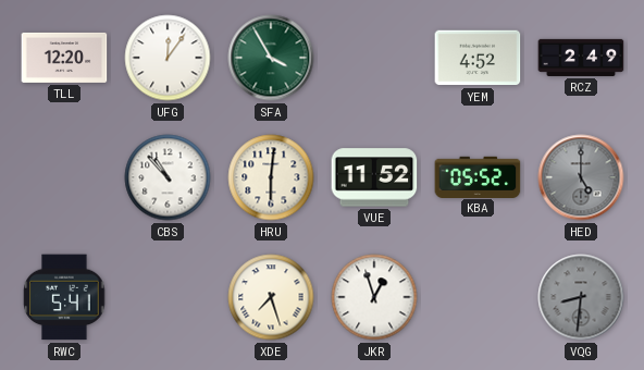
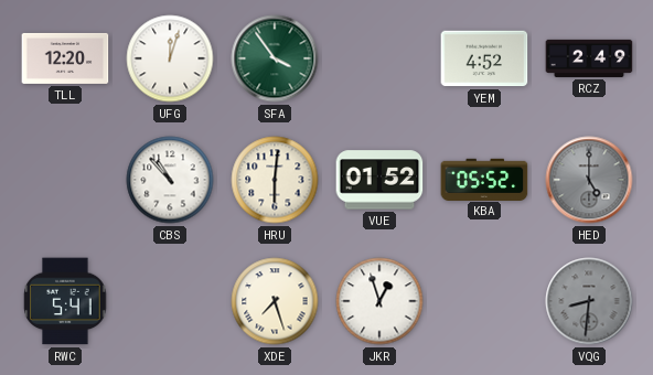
UFG: 12:06 -> 12:03 (170, 58)
SFA: 3:55 -> 3:54 (275, 58)
VUE: 11:52 -> 01:52 (379, 180)
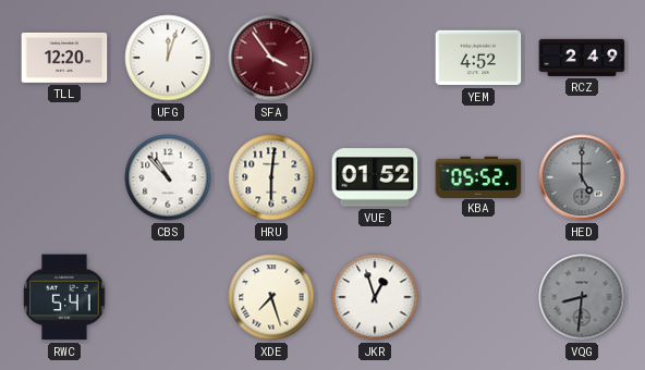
SFA dial: green -> burgundy (271, 58)
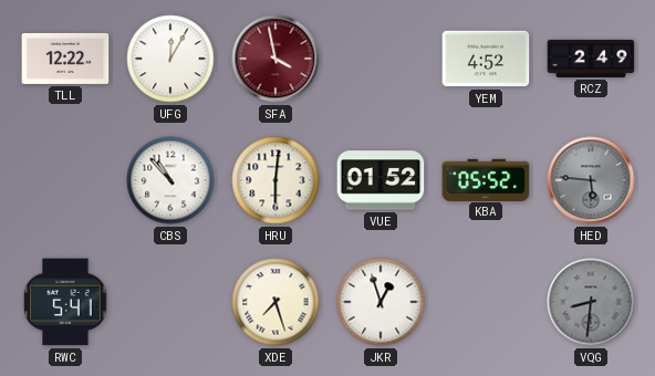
TLL: 12:20 -> 12:22 (65, 59)
UFG: 12:03 -> 12:05 (170, 59)
SFA: 3:54 -> 3:58 (275, 59)
HED: 5:00 -> 5:46 (591, 180)
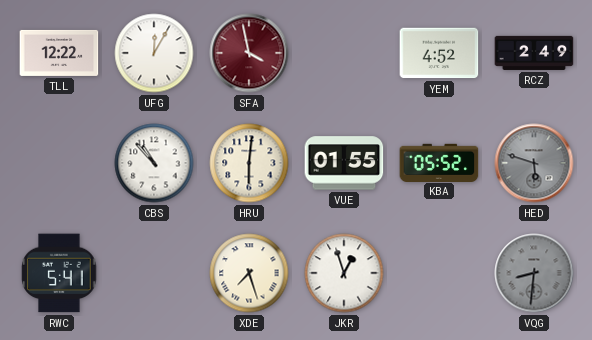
VUE: 01:52 -> 01:55 (344, 163)
HED: 5:46 -> 5:48 (534, 163)
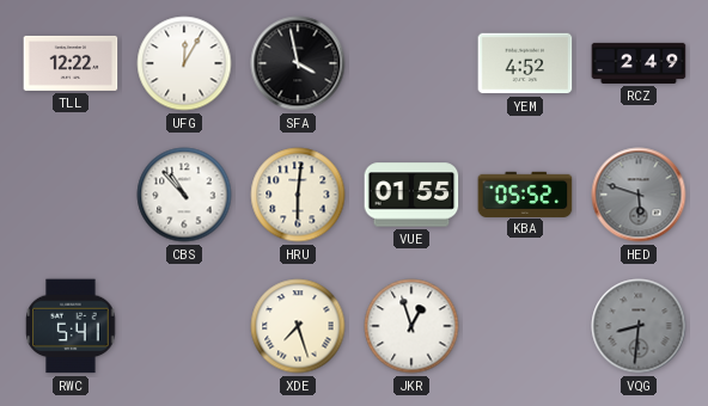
SFA dial: burgundy -> black (298, 63)
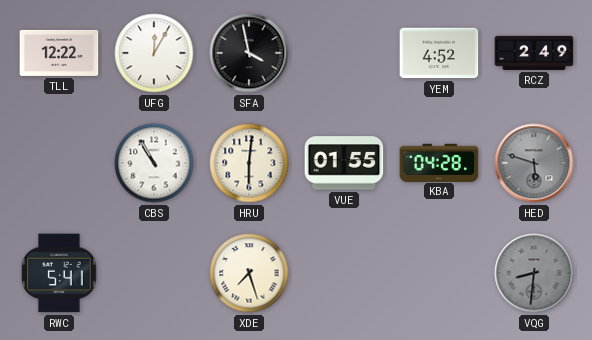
CBS: 10:53 -> 10:55 (154, 163)
KBA: 05:52 -> 04:28 (439, 162)
JKR: 12:57 -> none (411, 326)
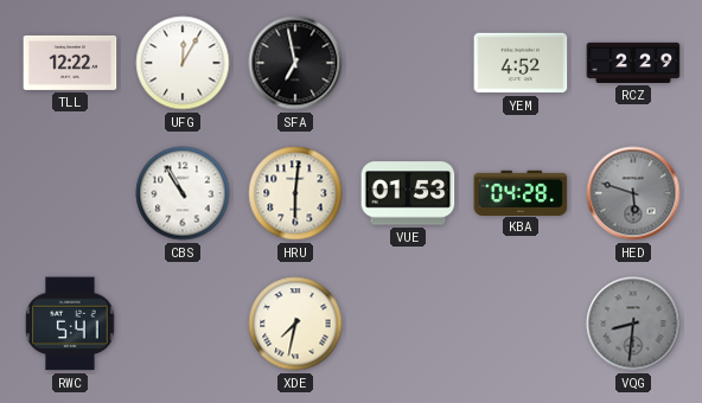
SFA: 3:58 -> 6:58 (295, 63)
RCZ: 2:49 -> 2:29 (633, 63)
VUE: 01:55 -> 01:53 (408, 193)
XDE: 7:27 -> 7:32 (295, 324)
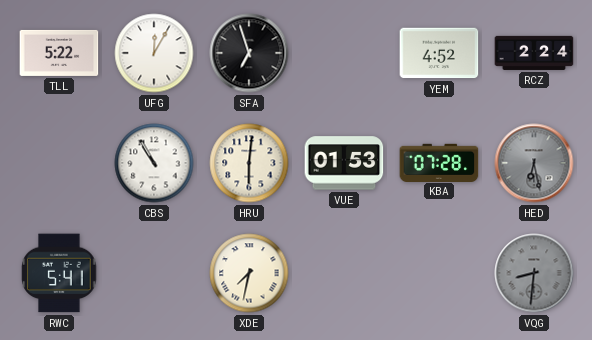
TLL: 12:22 -> 5:22 (59, 53)
SFA: 6:58 -> 6:57 (249, 53)
RCZ: 2:29 -> 2:24 (534, 53)
KBA: 04:28 -> 07:28 (439, 162)
HED: 5:48 -> 6:28 (534, 163)
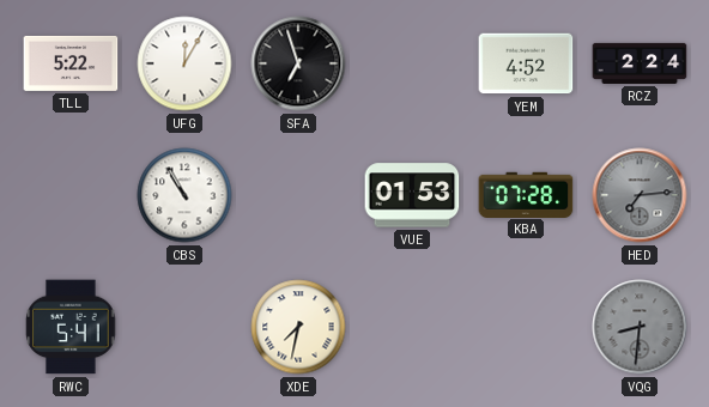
HRU: 6:01 -> none (249, 163)
HED: 6:28 -> 7:14 (640, 195)
